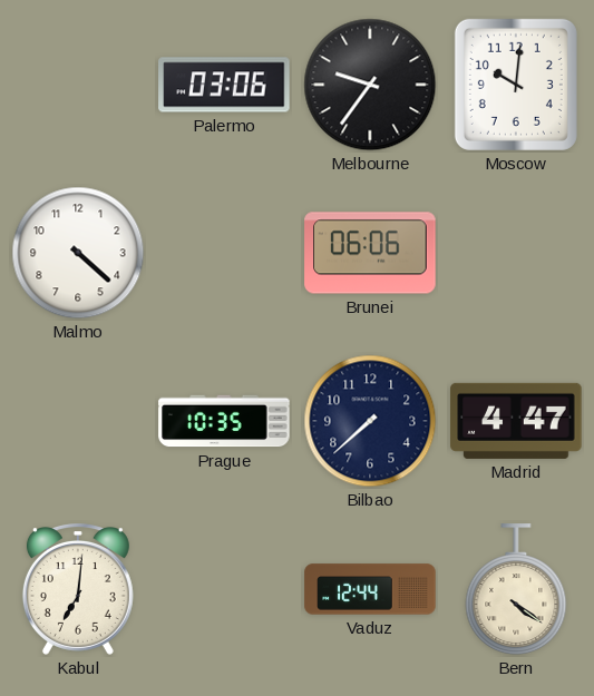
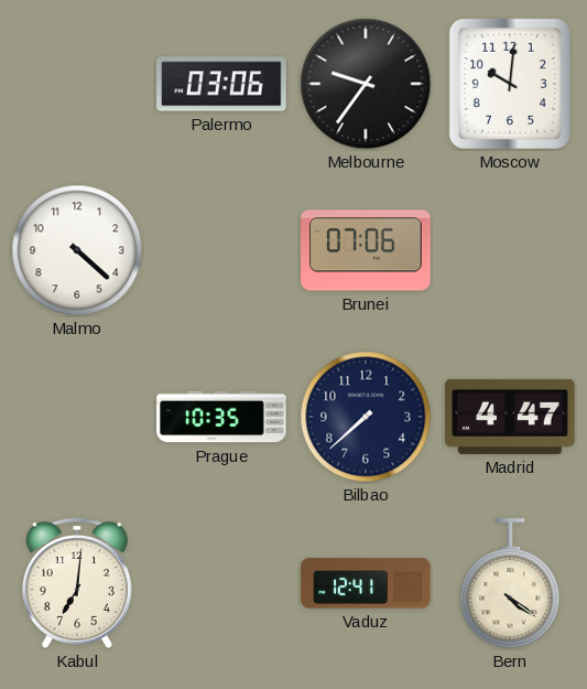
Brunei: 06:06 -> 07:06 (366, 250)
Vaduz: 12:44 -> 12:41 (366, 583)
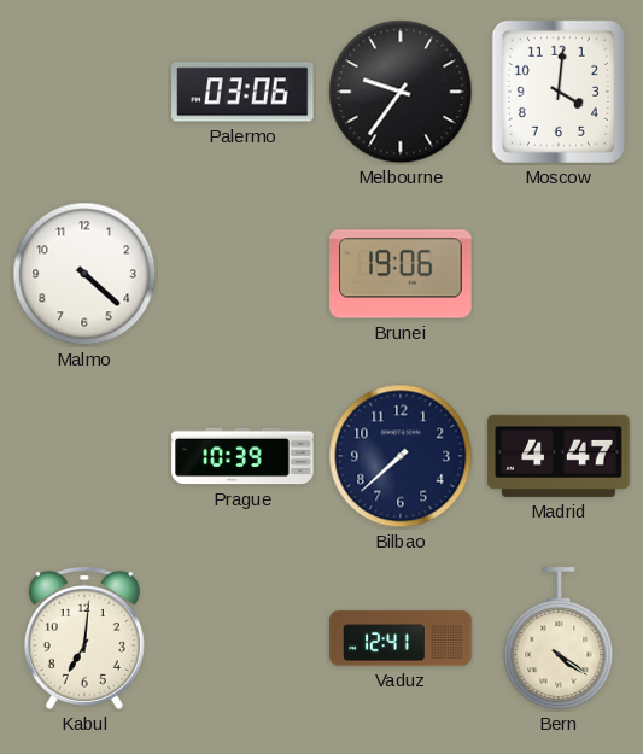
Moscow: 10:01 -> 4:01 (559, 92)
Brunei: 07:06 -> 19:06 (401, 274)
Prague: 10:35 -> 10:39 (242, 456)
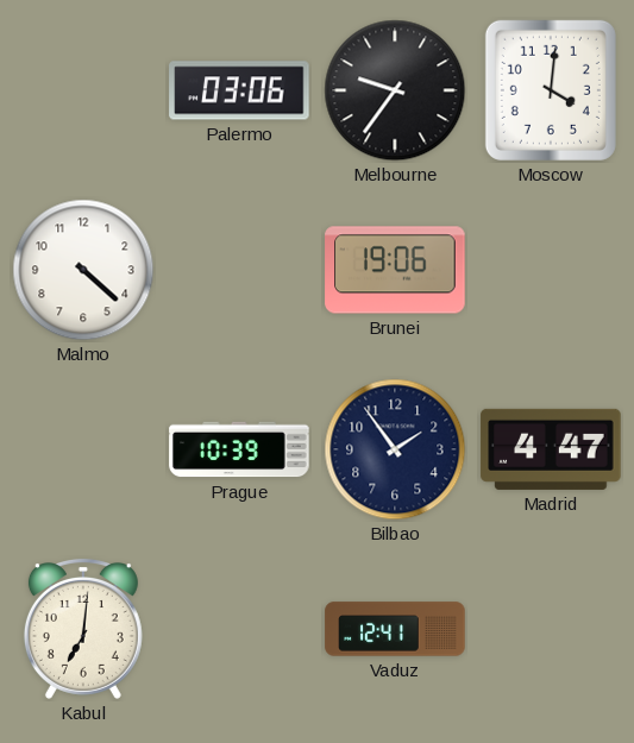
Bilbao: 7:38 -> 1:54 (395, 449)
Bern: 4:21 -> none (559, 639)
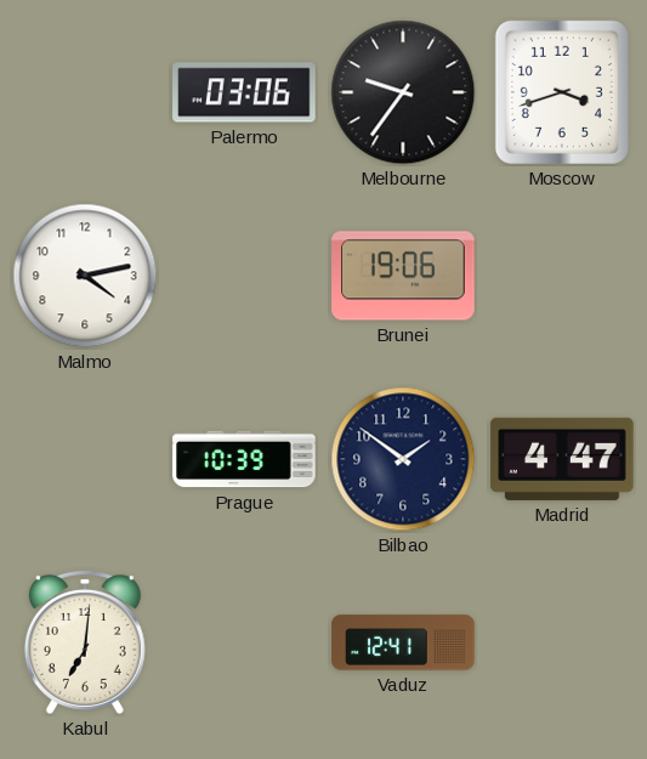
Moscow: 4:01 -> 3:42 (562, 92)
Malmo: 4:22 -> 4:13 (85, 276)
Bilbao: 1:54 -> 1:51 (403, 459)
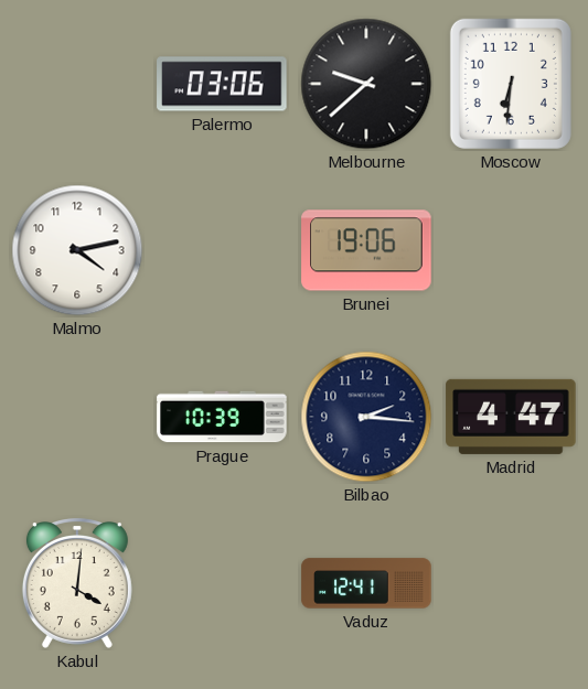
Melbourne: 9:36 -> 9:38 (366, 84)
Moscow: 3:42 -> 6:31 (511, 84)
Bilbao: 1:51 -> 2:16 (366, 417)
Kabul: 7:01 -> 4:01 (77, 584)
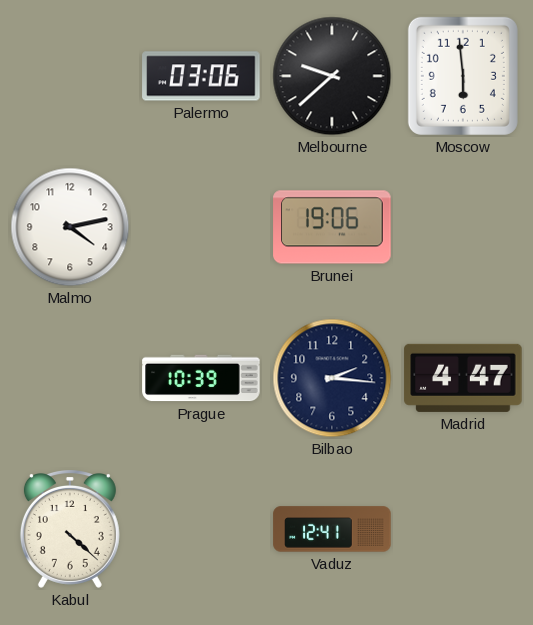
Moscow: 6:31 -> 5:59 (463, 76)
Kabul: 4:01 -> 4:22 (70, 530)
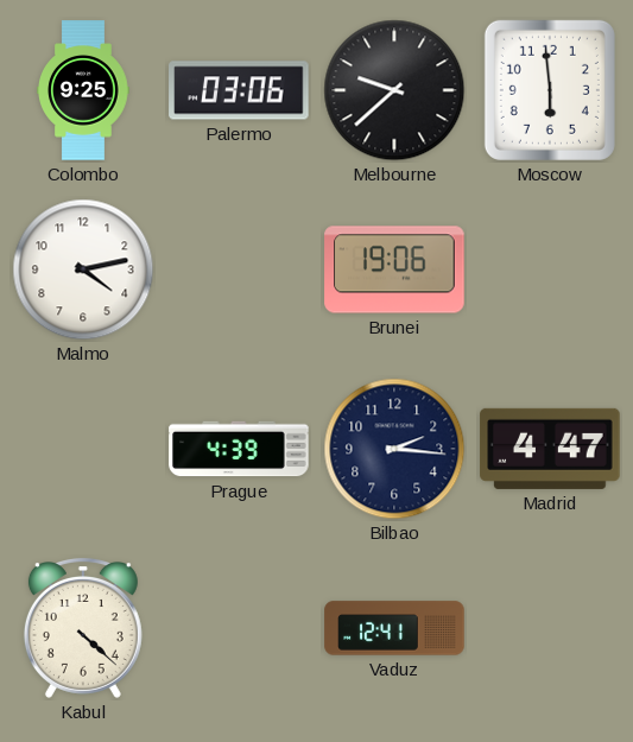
Colombo: none -> 9:25 (83, 90)
Prague: 10:39 -> 4:39 (239, 449)
